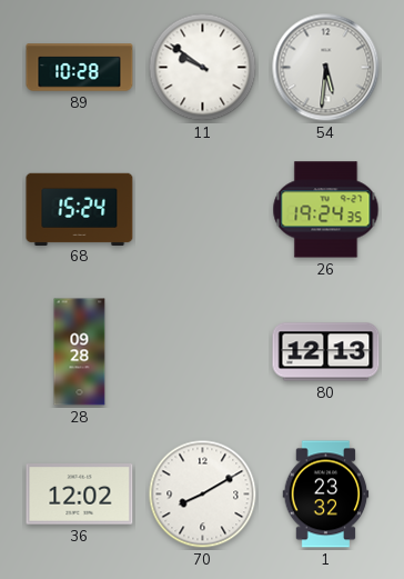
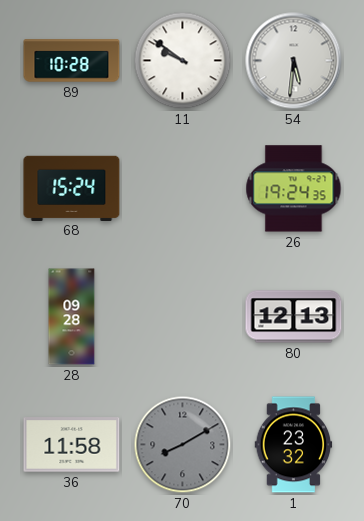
36: 12:02 -> 11:58 (72, 445)
70 dial: white -> grey (183, 445)
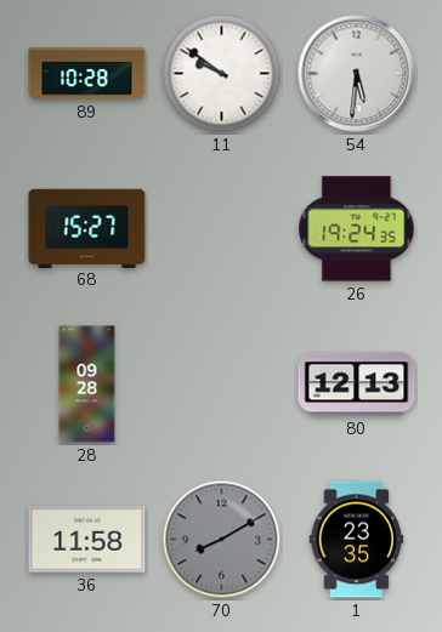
68: 15:24 -> 15:27 (87, 228)
1: 23:32 -> 23:35 (357, 540)
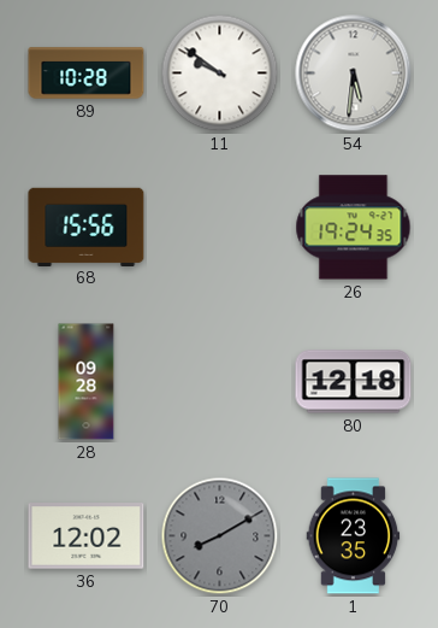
68: 15:27 -> 15:56 (87, 227)
80: 12:13 -> 12:18 (354, 382)
36: 11:58 -> 12:02 (87, 536)
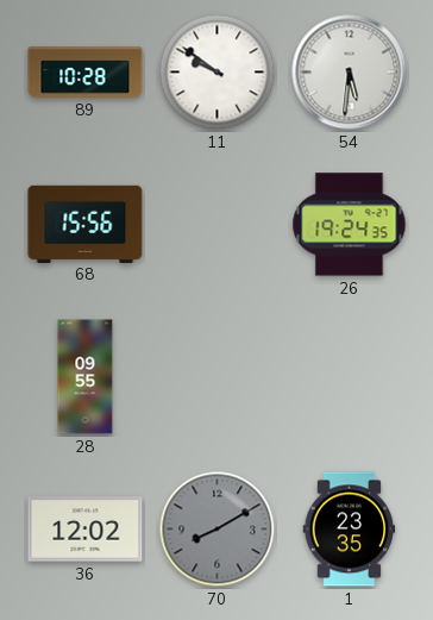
28: 09:28 -> 09:55 (86, 377)
80: 12:18 -> none (354, 382)
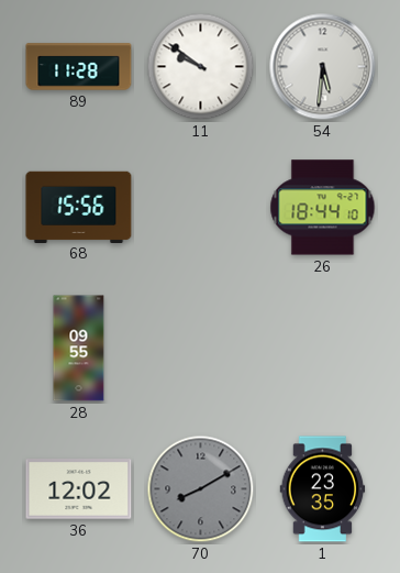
89: 10:28 -> 11:28 (79, 67)
26: 19:24 -> 18:44 (323, 208)
